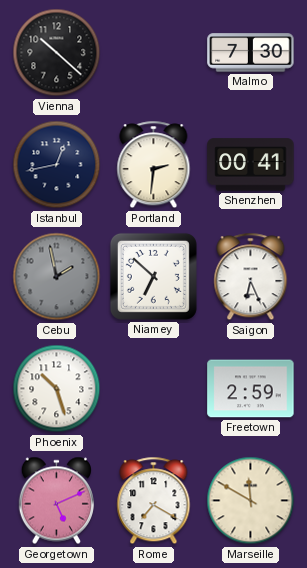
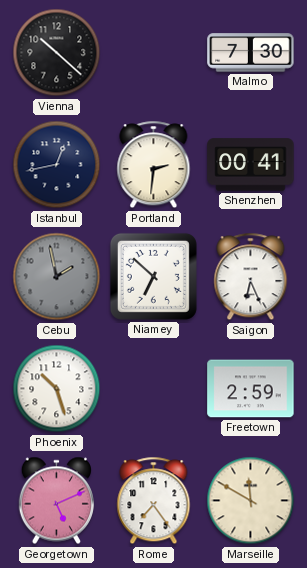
Rome: 7:20 -> 7:24 (154, 501)
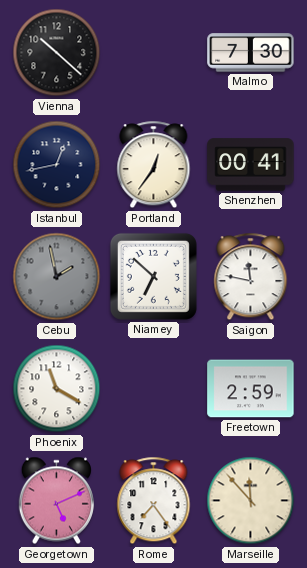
Portland: 2:31 -> 12:36 (154, 165)
Saigon: 6:26 -> 11:47 (251, 277)
Phoenix: 10:27 -> 11:20 (57, 389)
Marseille: 11:50 -> 11:53 (251, 501)
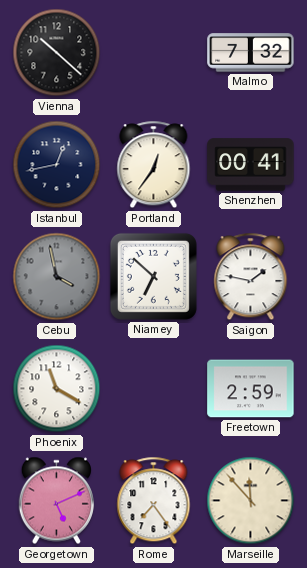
Malmo: 7:30 -> 7:32 (251, 53)
Cebu: 1:58 -> 3:58 (57, 277)
Saigon: 11:47 -> 1:47 (251, 277)
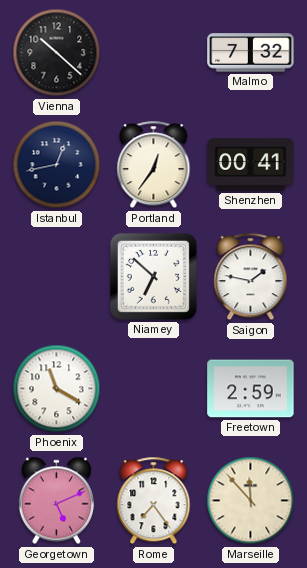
Cebu: 3:58 -> none (57, 277)
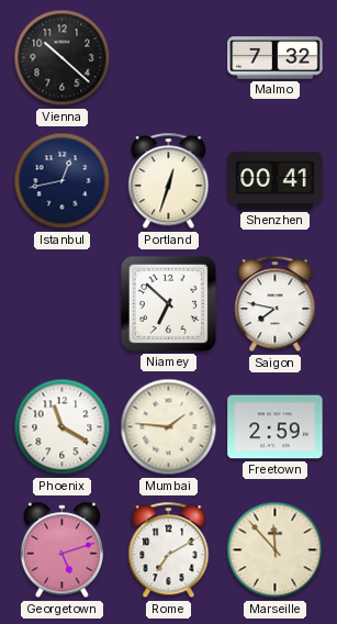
Portland: 12:36 -> 12:33 (169, 181)
Saigon: 1:47 -> 7:47 (276, 304)
Mumbai: none -> 1:46 (169, 427)
Georgetown: 5:11 -> 5:12 (61, 550)
Rome: 7:24 -> 7:10 (169, 550)
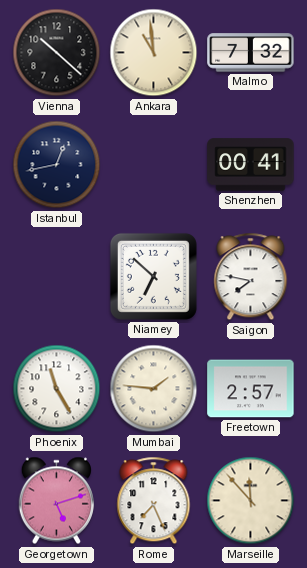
Ankara: none -> 10:59 (154, 53)
Portland: 12:33 -> none (169, 181)
Phoenix: 11:20 -> 11:25 (57, 389)
Freetown: 2:59 -> 2:57 (251, 389)
Rome: 7:10 -> 7:26 (154, 501)
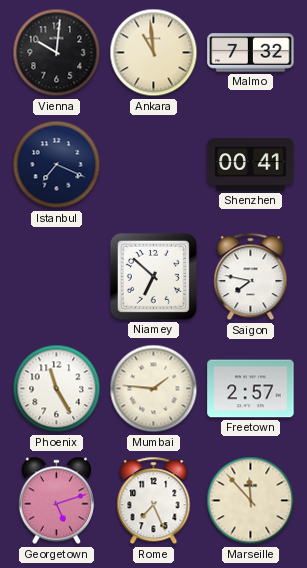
Vienna: 10:22 -> 10:01 (57, 53)
Istanbul: 12:43 -> 7:19 (57, 165)
